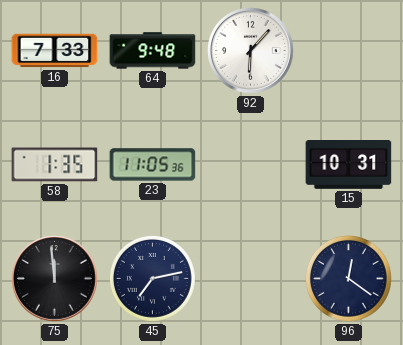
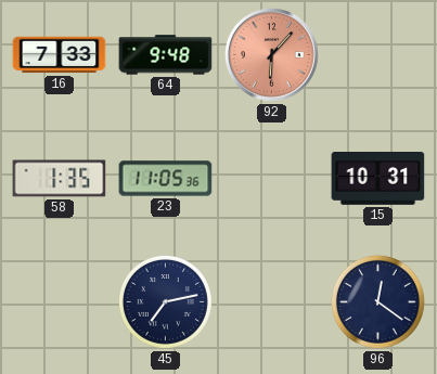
92 dial: white -> salmon (272, 55)
75: 11:59 -> none (55, 279)
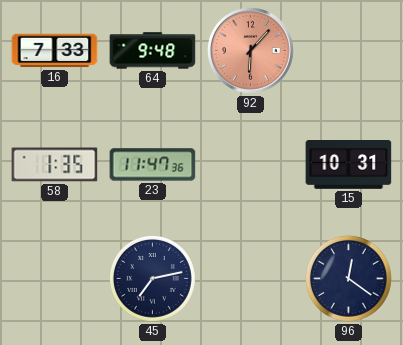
23: 11:05 -> 11:47 (153, 165)
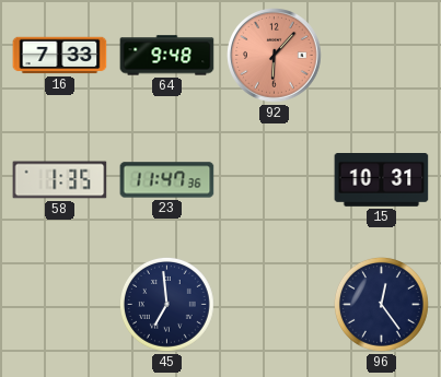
45: 7:13 -> 6:59 (166, 304)
96: 12:21 -> 12:24 (381, 304)
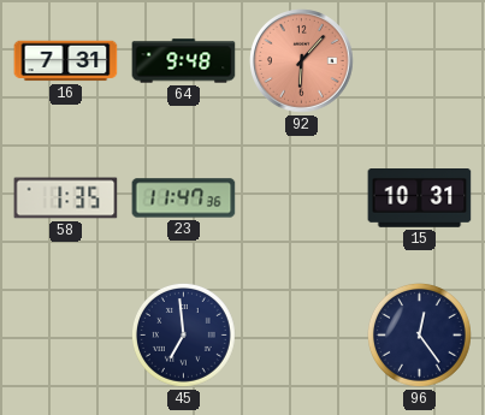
16: 7:33 -> 7:31 (66, 61)
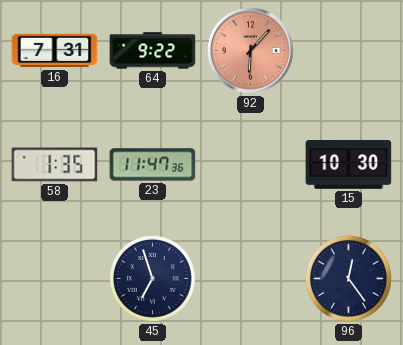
64: 9:48 -> 9:22 (153, 51)
15: 10:31 -> 10:30 (349, 165)
45: 6:59 -> 6:57 (152, 278)
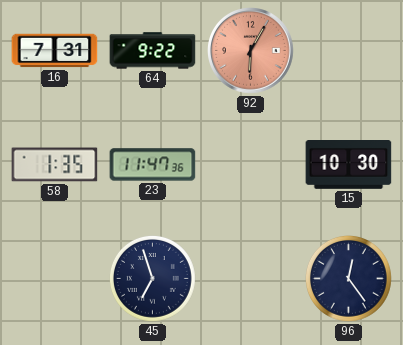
92: 6:07 -> 6:05 (251, 51)
